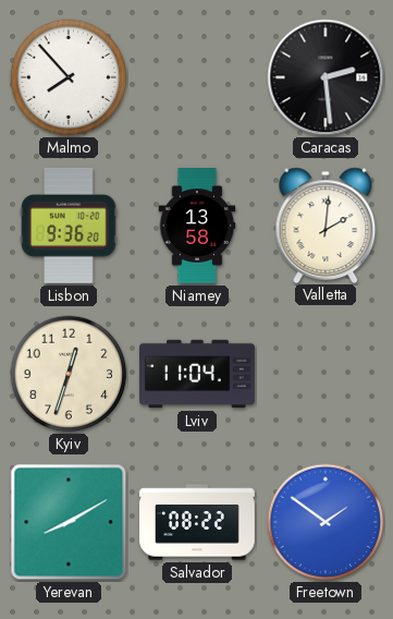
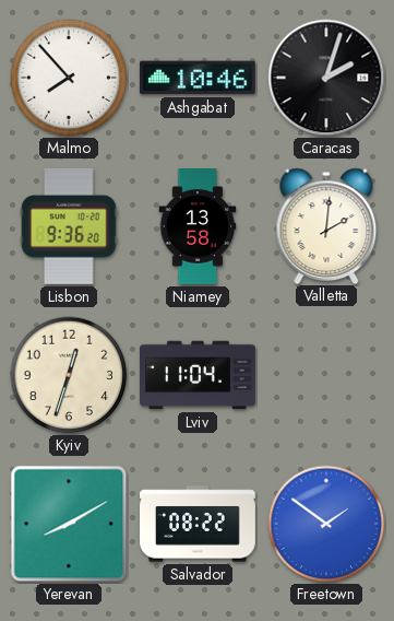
Ashgabat: none -> 10:46 (198, 78)
Caracas: 2:29 -> 2:03 (326, 78)
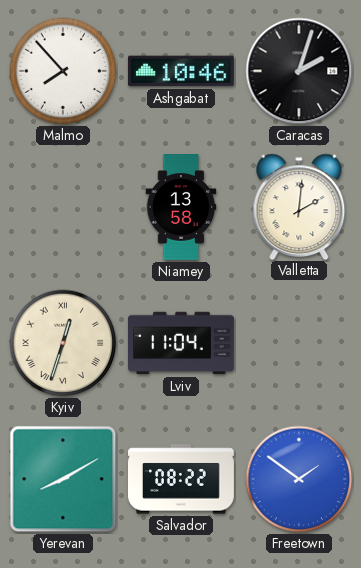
Lisbon: 9:36 -> none (69, 226)
Kyiv numerals: Arabic -> Roman (63, 343)
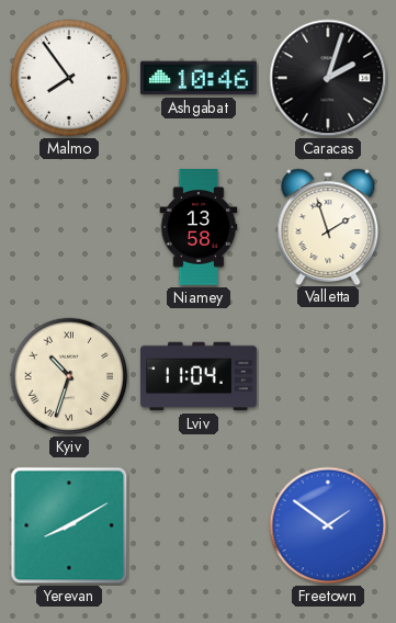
Malmo: 7:53 -> 7:54 (69, 78)
Valletta: 2:01 -> 1:57 (328, 226)
Kyiv: 12:33 -> 10:33 (69, 376)
Salvador: 08:22 -> none (182, 479)
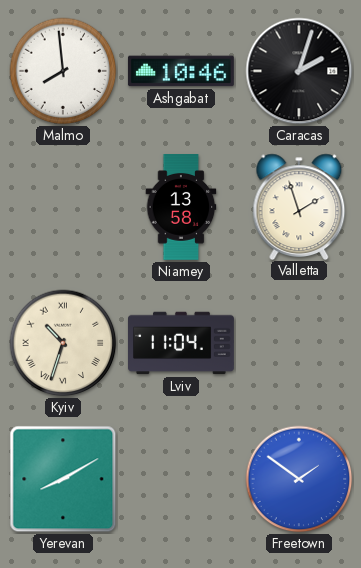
Malmo: 7:54 -> 7:59 (63, 71)
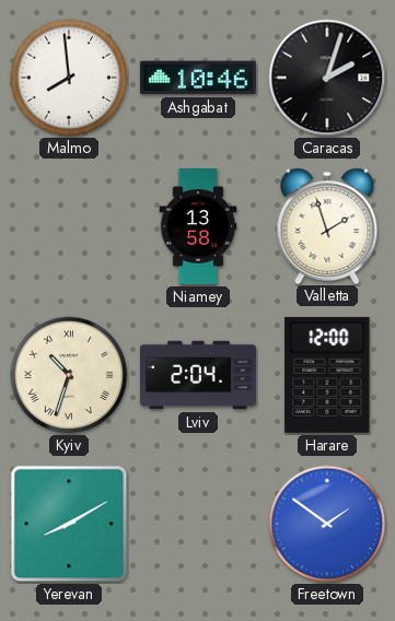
Lviv: 11:04 -> 2:04 (199, 375)
Harare: none -> 12:00 (327, 375)
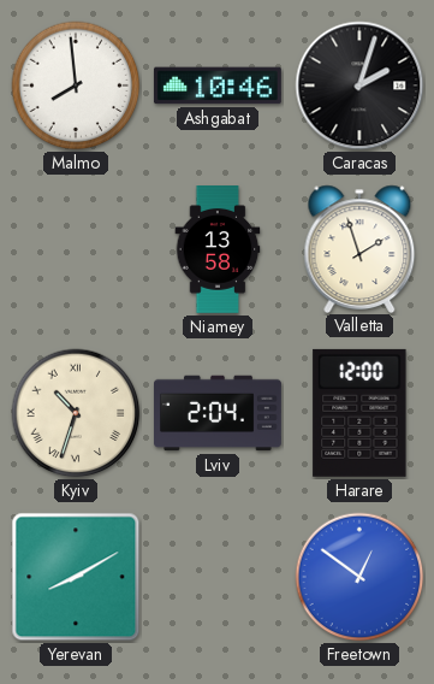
Freetown: 1:51 -> 12:51 (359, 577)
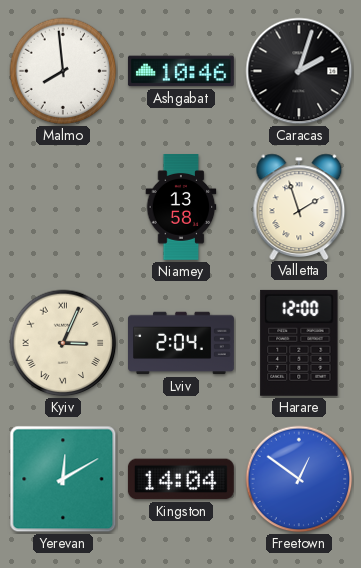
Kyiv: 10:33 -> 3:04 (63, 343)
Yerevan: 8:10 -> 12:10 (63, 479)
Kingston: none -> 14:04 (181, 479)
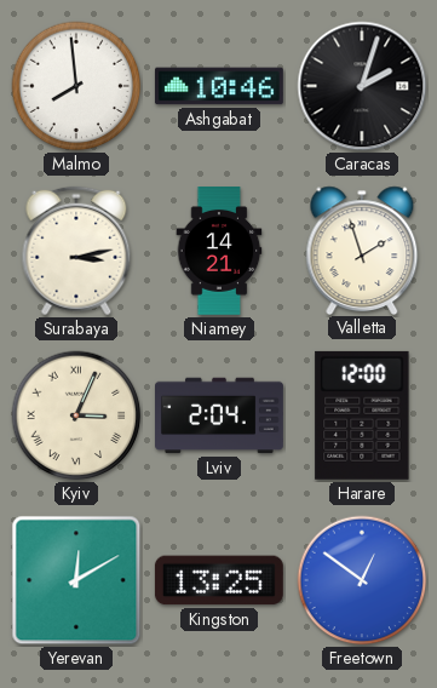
Surabaya: none -> 3:13 (76, 251)
Niamey: 13:58 -> 14:21 (219, 252)
Kingston: 14:04 -> 13:25 (219, 580)
